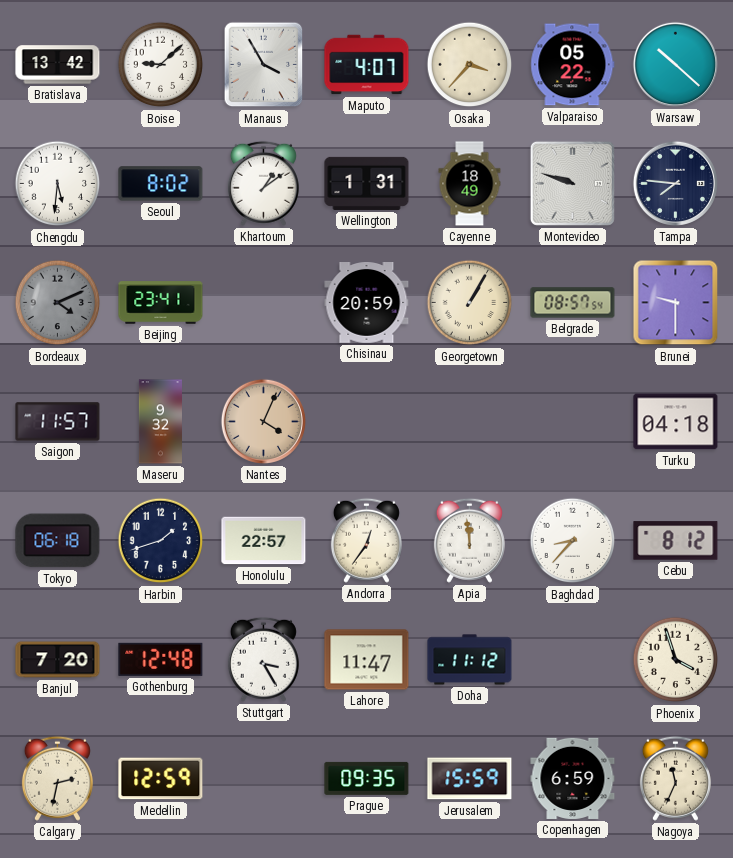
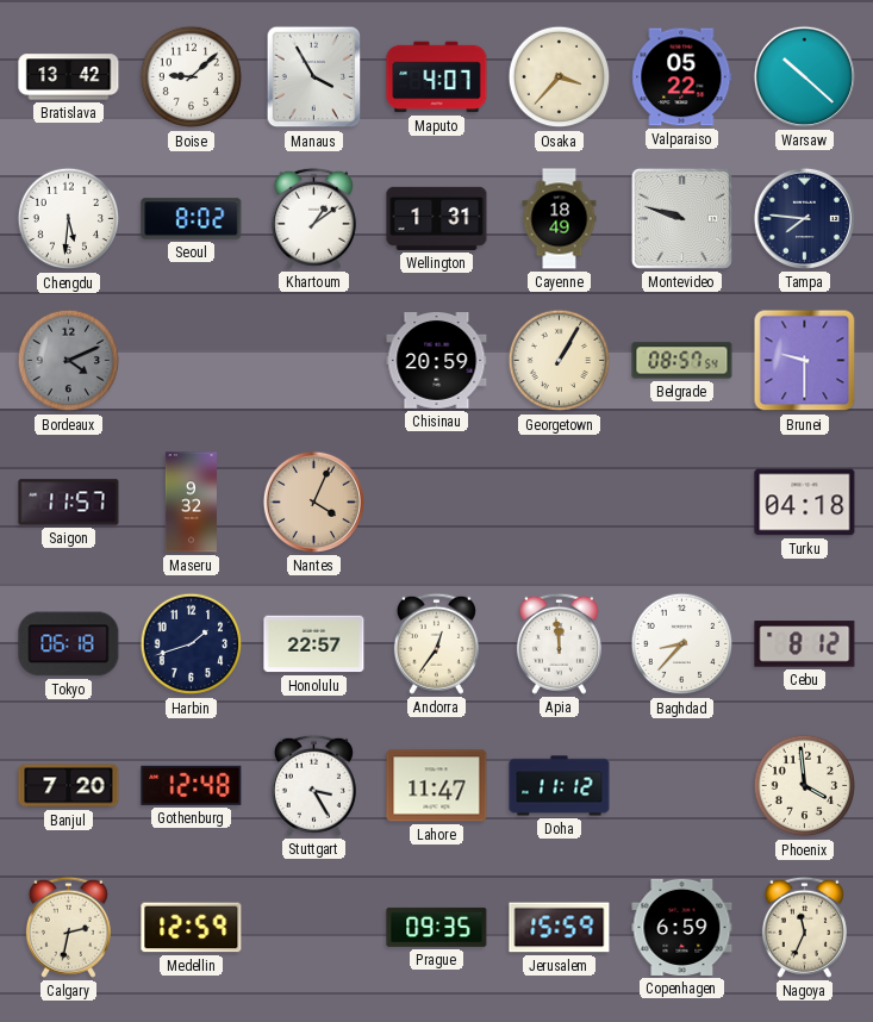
Beijing: 23:41 -> none (161, 303)
Phoenix: 3:57 -> 3:59 (805, 786)
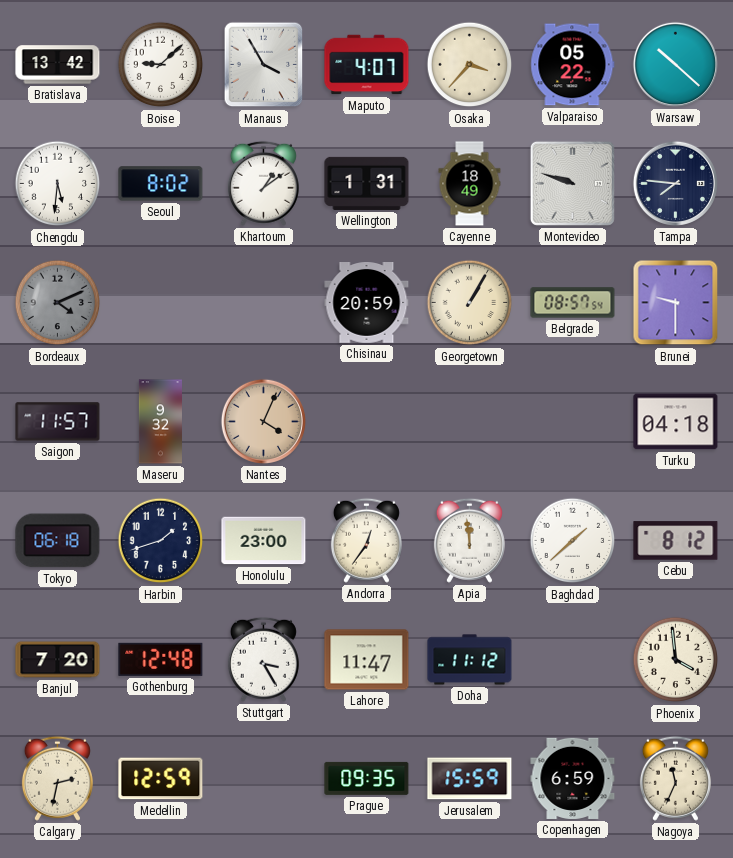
Honolulu: 22:57 -> 23:00 (264, 541)
Baghdad: 8:37 -> 1:38 (573, 541)
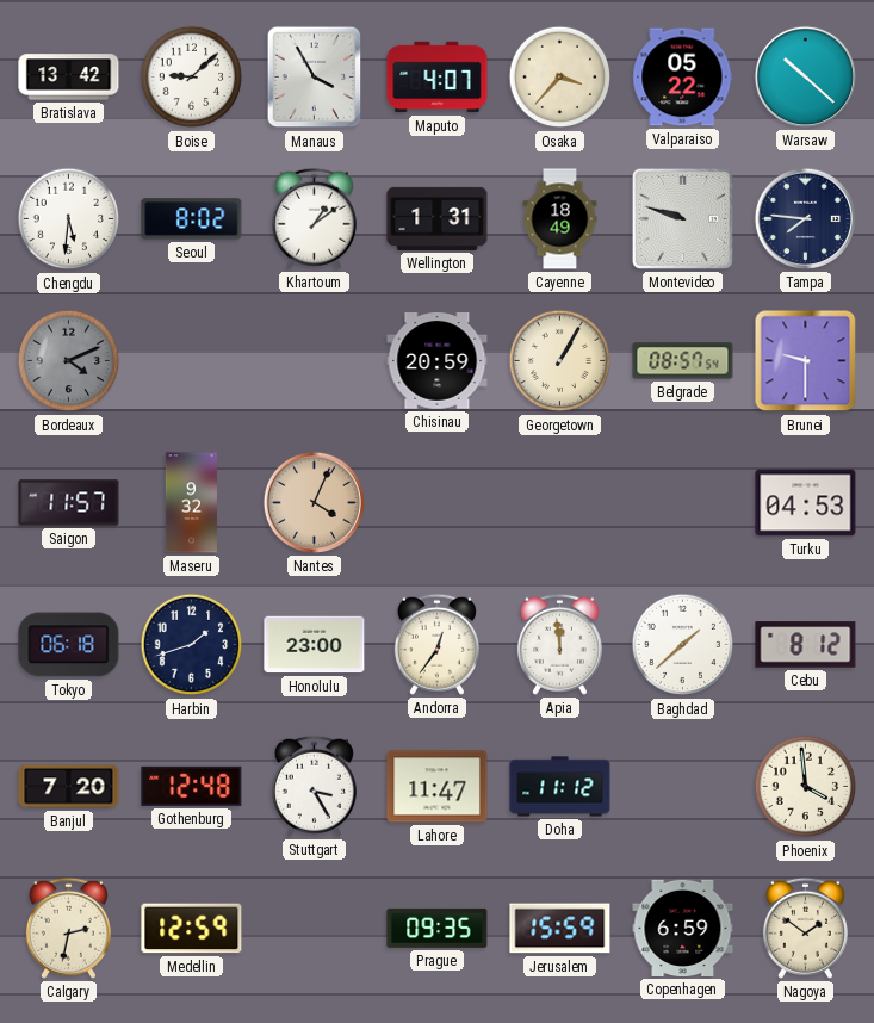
Turku: 04:18 -> 04:53 (806, 503)
Nagoya: 11:34 -> 1:51 (805, 928)
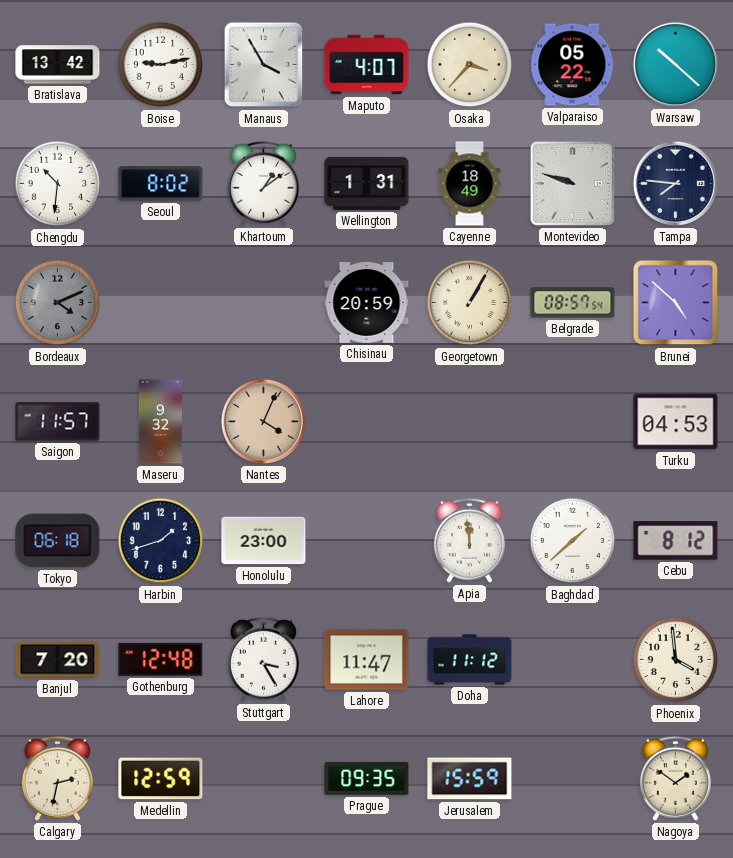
Boise: 9:08 -> 9:13 (161, 65)
Chengdu: 5:31 -> 10:31 (58, 184)
Brunei: 9:30 -> 4:52 (676, 303)
Andorra: 12:36 -> none (436, 644)
Copenhagen: 6:59 -> none (683, 928)
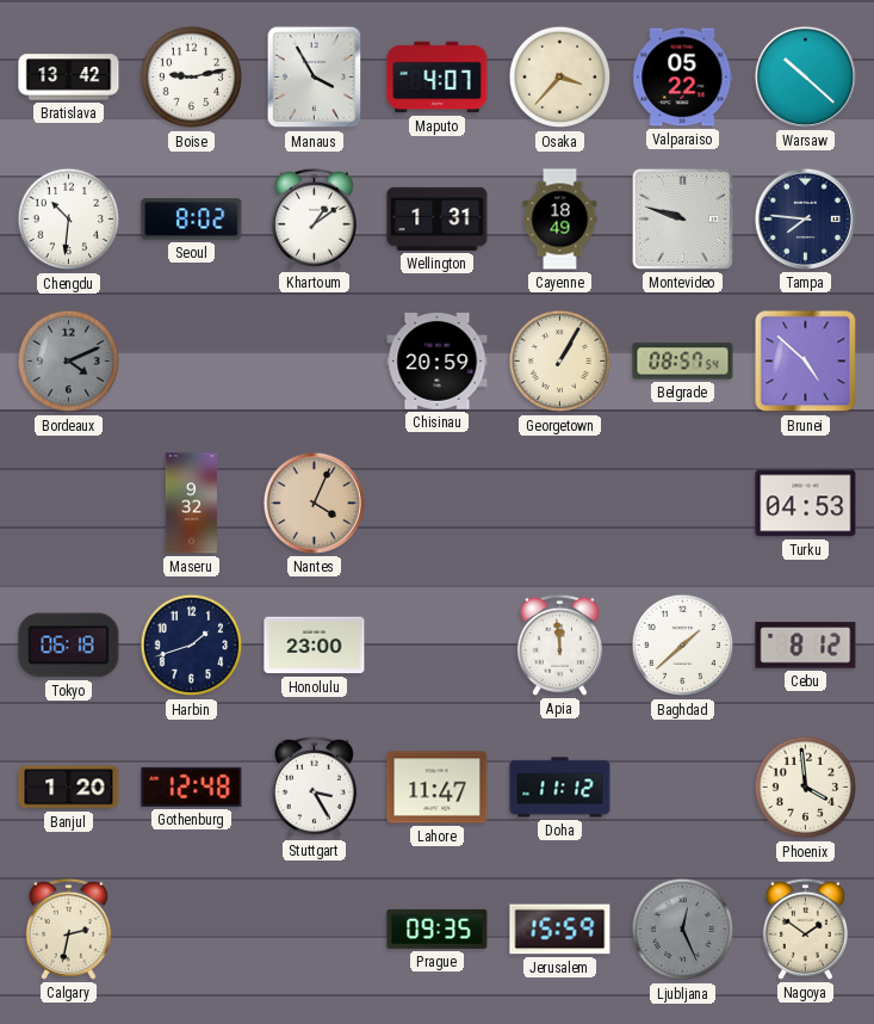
Saigon: 11:57 -> none (58, 422)
Banjul: 7:20 -> 1:20 (69, 788)
Medellin: 12:59 -> none (161, 779)
Ljubljana: none -> 12:26 (683, 930)
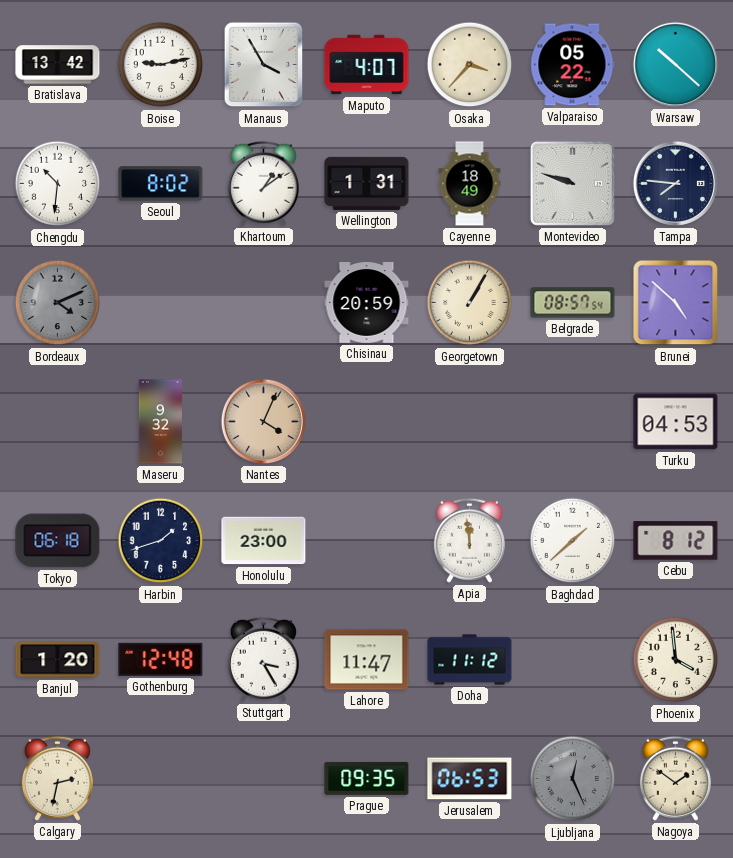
Jerusalem: 15:59 -> 06:53 (470, 779)
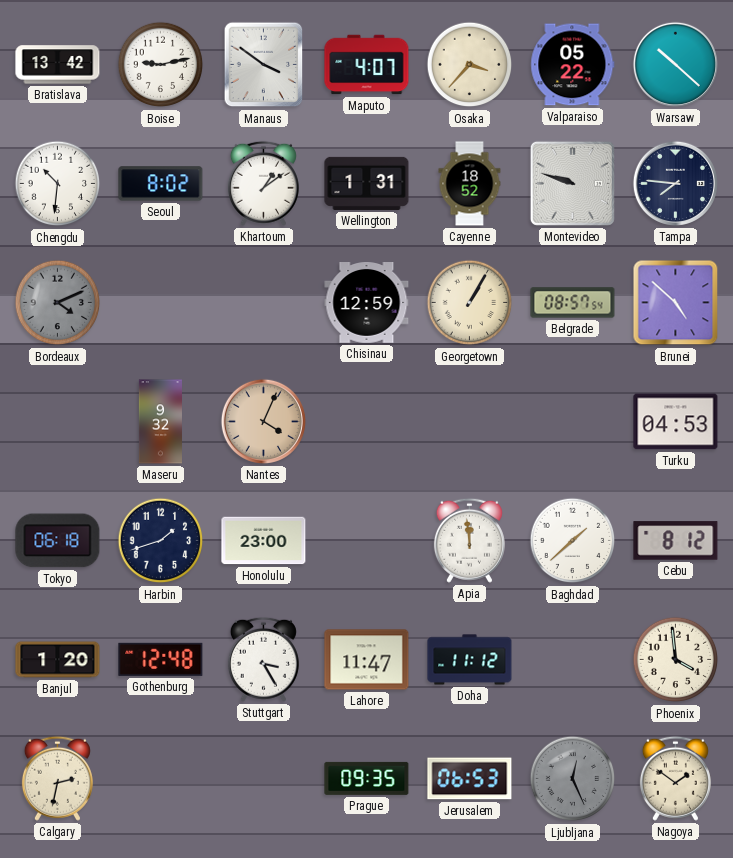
Manaus: 3:55 -> 3:51 (264, 65)
Cayenne: 18:49 -> 18:52 (470, 184)
Chisinau: 20:59 -> 12:59 (367, 303)
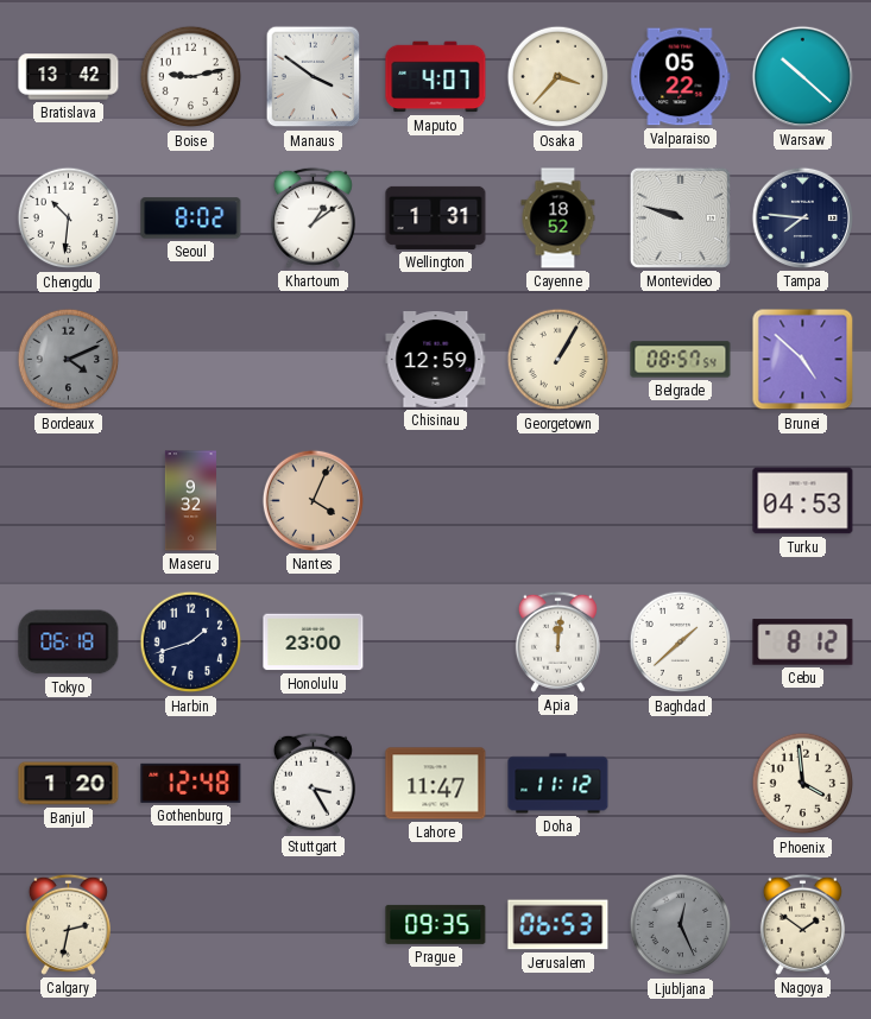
Apia: 11:59 -> 12:01 (557, 641)
